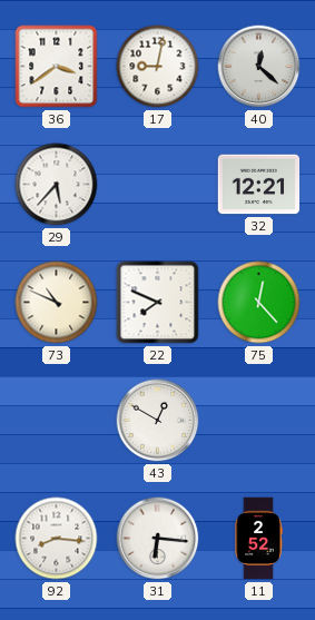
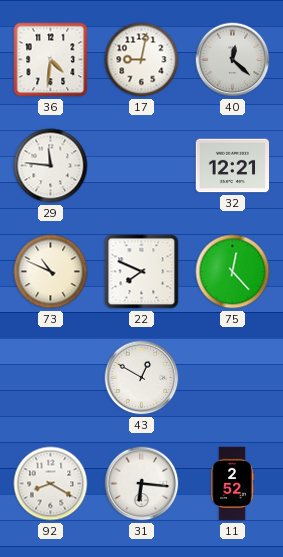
36: 3:39 -> 4:31 (51, 60)
29: 5:37 -> 11:46 (51, 166)
92: 8:16 -> 8:20 (51, 484)
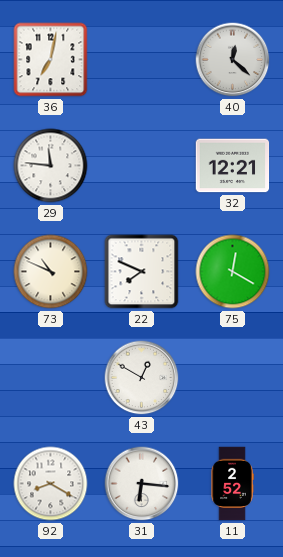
36: 4:31 -> 7:02 (51, 60)
17: 9:02 -> none (142, 60)
75: 12:23 -> 12:20 (233, 272)
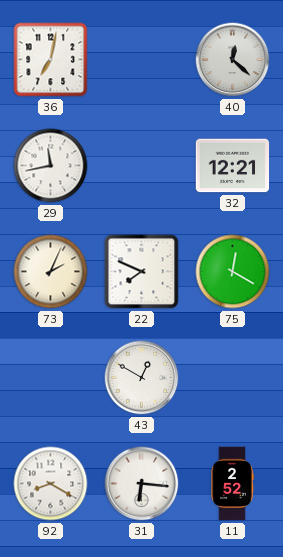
29: 11:46 -> 11:43 (51, 166)
73: 10:49 -> 2:04 (51, 272)
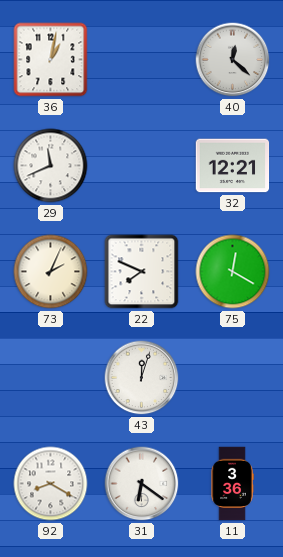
36: 7:02 -> 1:02 (51, 60)
29: 11:43 -> 11:41 (51, 166)
43: 12:50 -> 12:03 (142, 378)
31: 6:16 -> 6:21 (142, 484)
11: 2:52 -> 3:36 (232, 484)
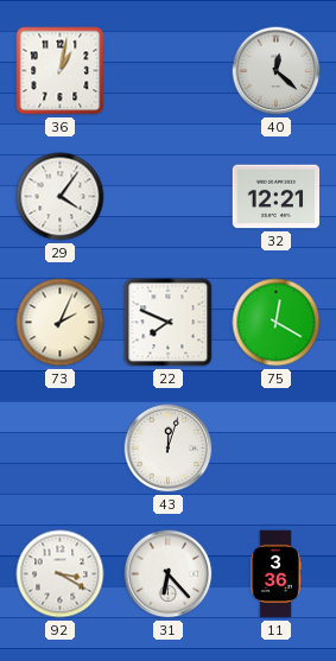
29: 11:41 -> 4:06 (61, 197)
92: 8:20 -> 3:20 (61, 574)
31: 6:21 -> 6:23 (169, 574)
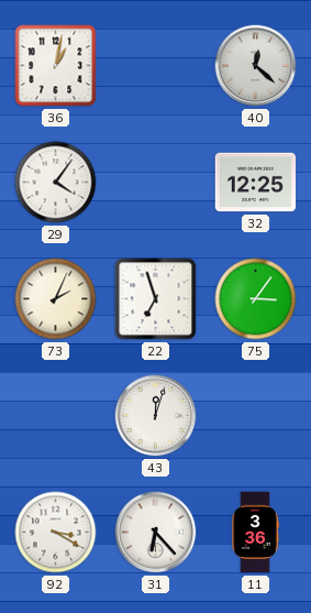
32: 12:21 -> 12:25 (256, 183)
22: 7:49 -> 6:57 (156, 299)
75: 12:20 -> 3:06 (256, 299)
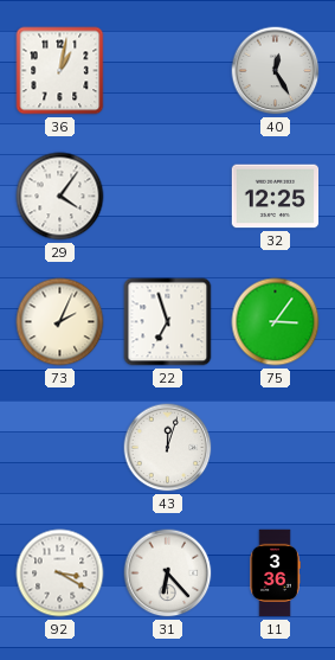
40: 12:22 -> 12:25 (276, 71)
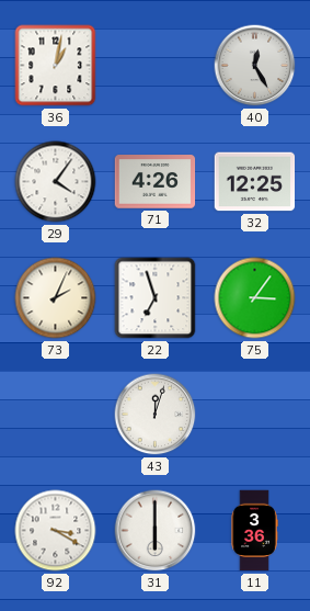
71: none -> 4:26 (156, 182)
31: 6:23 -> 6:00 (156, 531)
